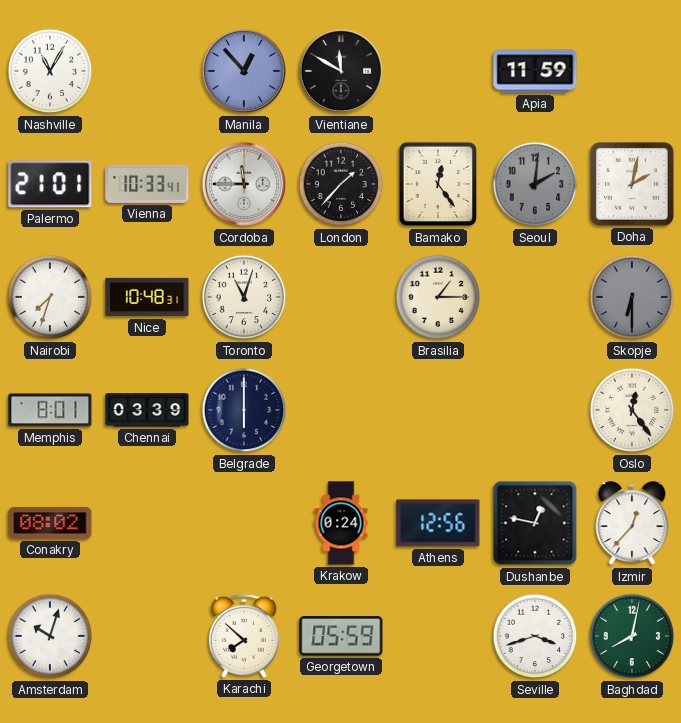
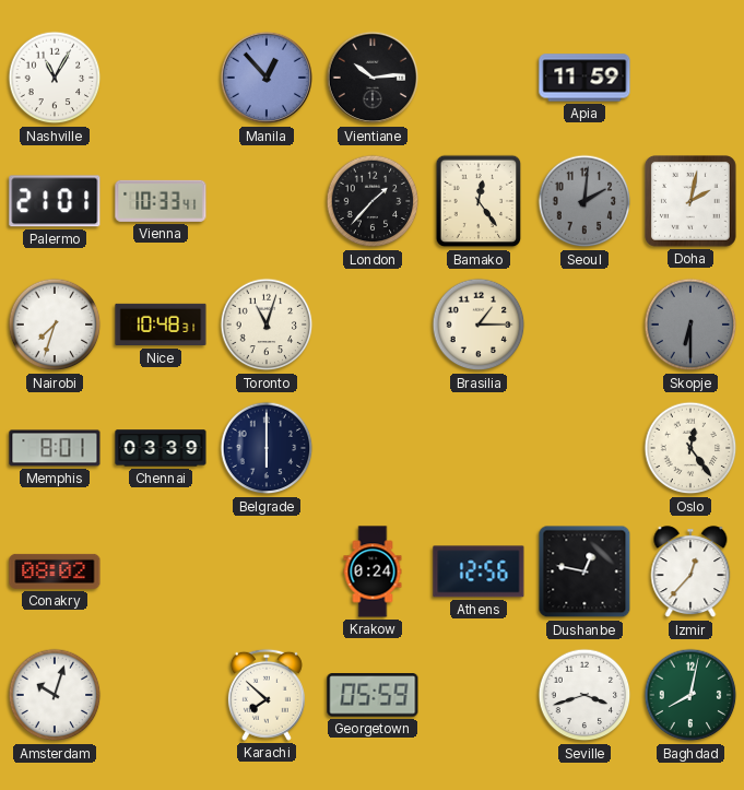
Vientiane: 11:50 -> 10:14 (373, 78)
Cordoba: 11:45 -> none (244, 184)
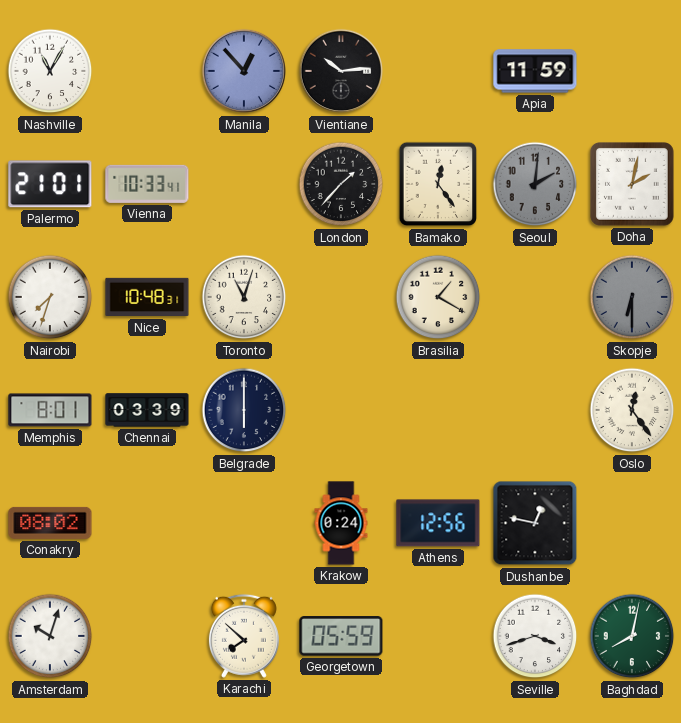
Brasilia: 1:15 -> 1:20 (438, 297)
Izmir: 12:37 -> none (690, 573)
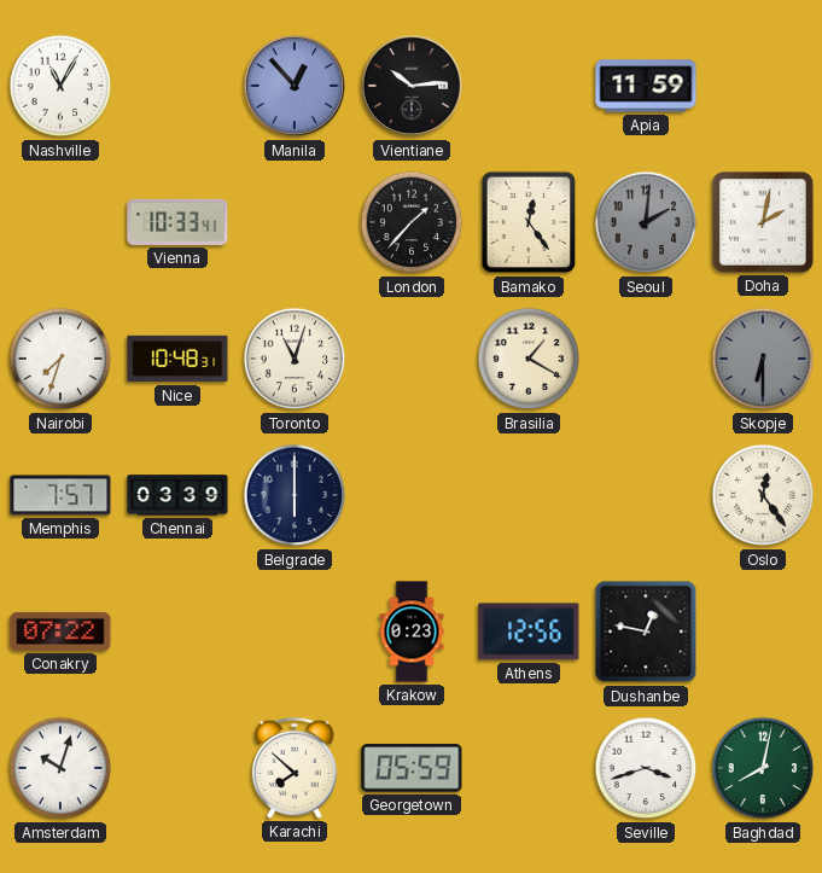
Palermo: 21:01 -> none (50, 184)
Memphis: 8:01 -> 7:57 (60, 495)
Conakry: 08:02 -> 07:22 (60, 632)
Krakow: 0:24 -> 0:23 (412, 632)
